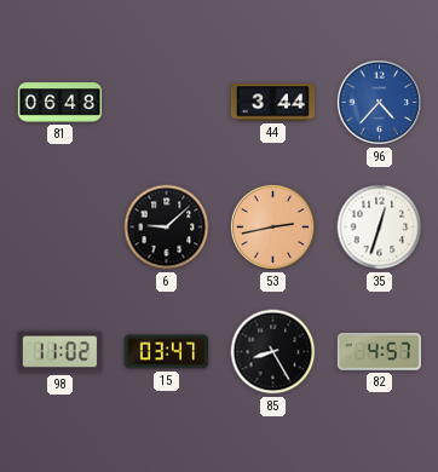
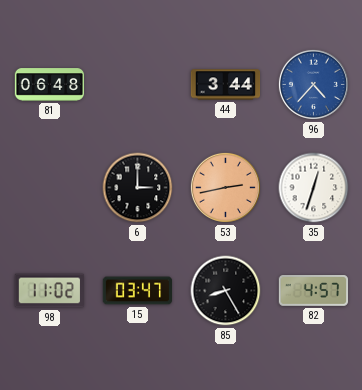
6: 9:08 -> 3:00 (138, 188)
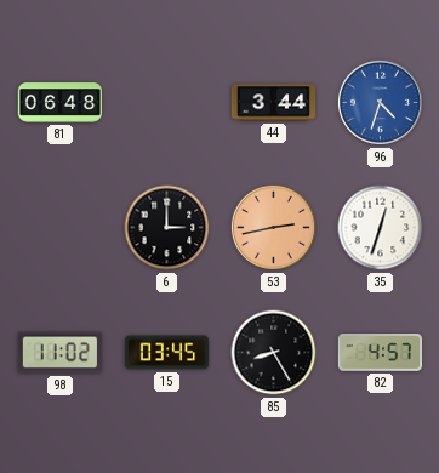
96: 4:37 -> 4:33 (380, 102)
15: 03:47 -> 03:45 (167, 353)
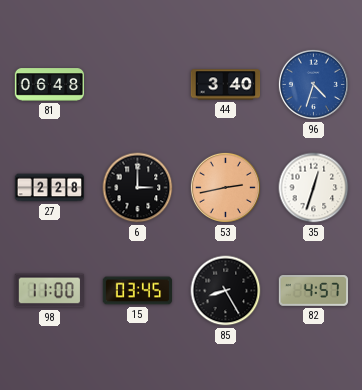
44: 3:44 -> 3:40 (226, 85)
27: none -> 2:28 (50, 188)
98: 11:02 -> 11:00 (49, 291)
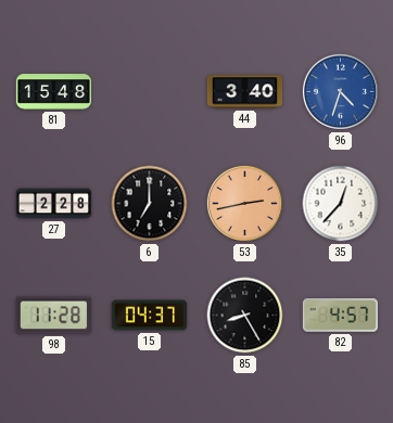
81: 06:48 -> 15:48 (54, 92)
6: 3:00 -> 7:00 (150, 204)
35: 12:33 -> 12:37 (341, 204)
98: 11:00 -> 11:28 (53, 316)
15: 03:45 -> 04:37 (150, 316)
